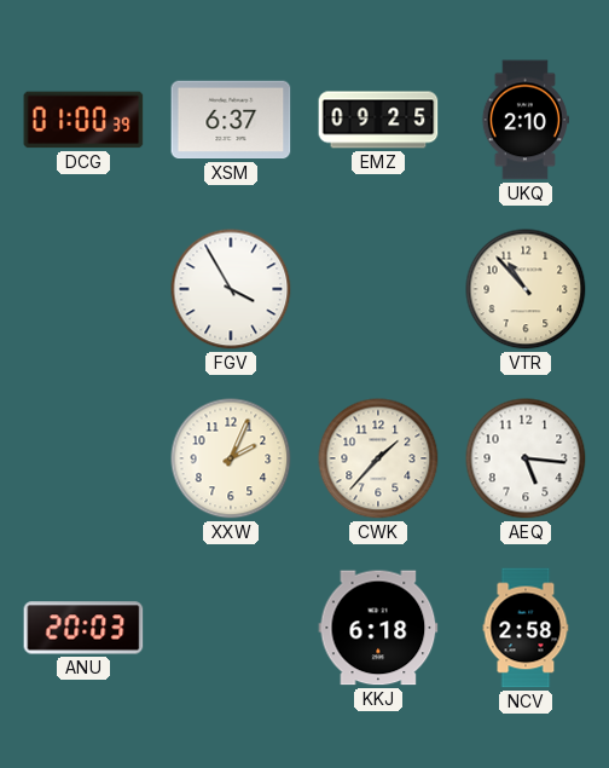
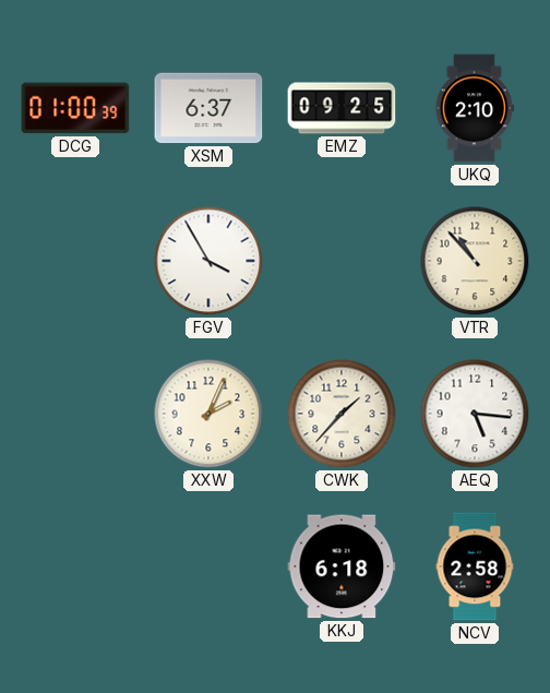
ANU: 20:03 -> none (83, 628)
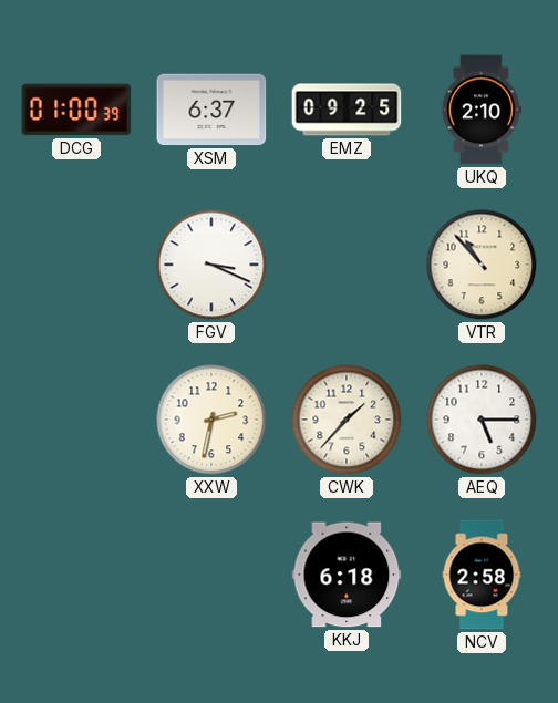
FGV: 3:55 -> 3:19 (211, 265)
XXW: 2:04 -> 2:32 (211, 420)
AEQ: 5:16 -> 5:15 (482, 420)
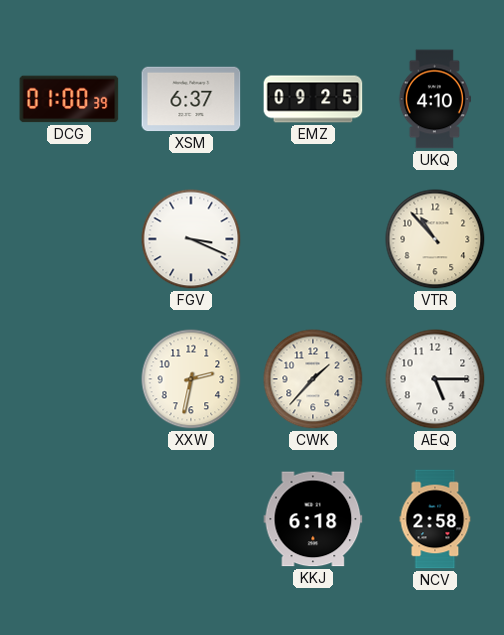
UKQ: 2:10 -> 4:10 (434, 99)
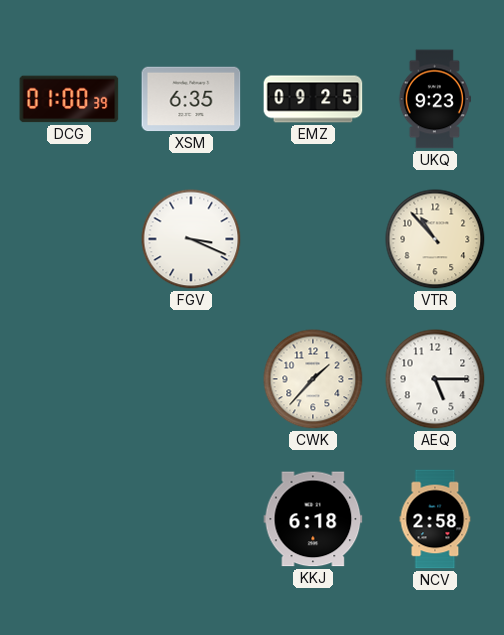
XSM: 6:37 -> 6:35 (191, 99)
UKQ: 4:10 -> 9:23 (434, 99)
XXW: 2:32 -> none (191, 379)
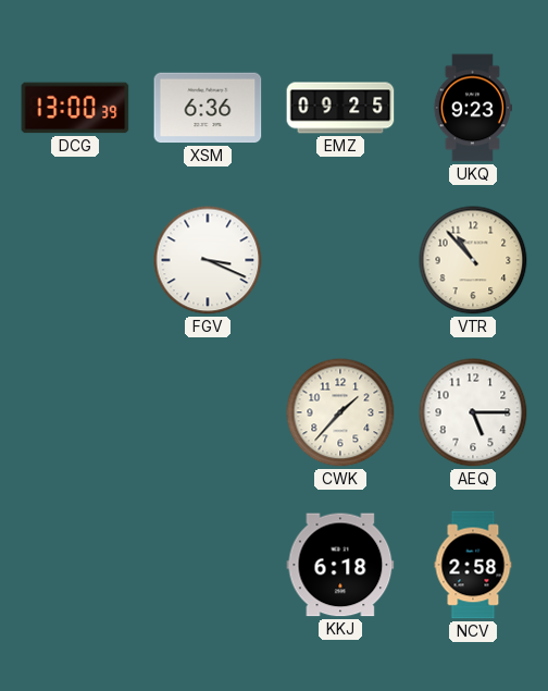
DCG: 01:00 -> 13:00 (75, 108)
XSM: 6:35 -> 6:36 (208, 108)
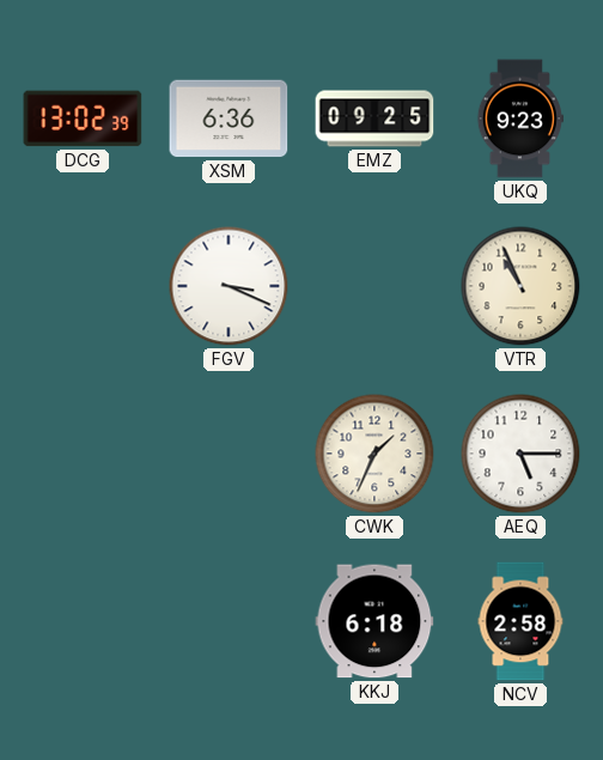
DCG: 13:00 -> 13:02 (83, 118)
VTR: 10:53 -> 10:56 (520, 286)
CWK: 1:37 -> 1:34 (374, 454)
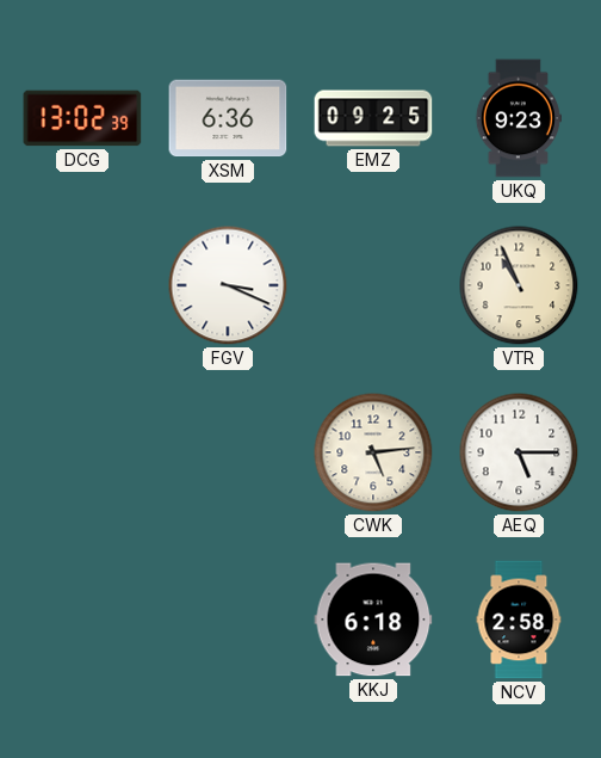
CWK: 1:34 -> 5:14 (373, 452)
